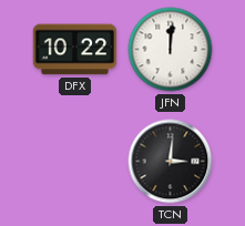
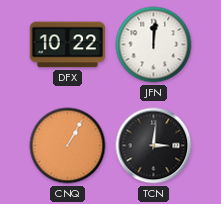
CNQ: none -> 1:05 (68, 146)
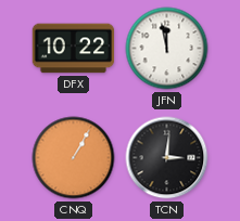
JFN: 12:01 -> 11:58 (167, 49)
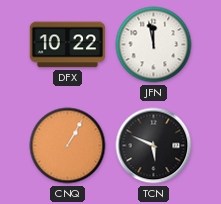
TCN: 3:01 -> 5:49 (154, 146)
